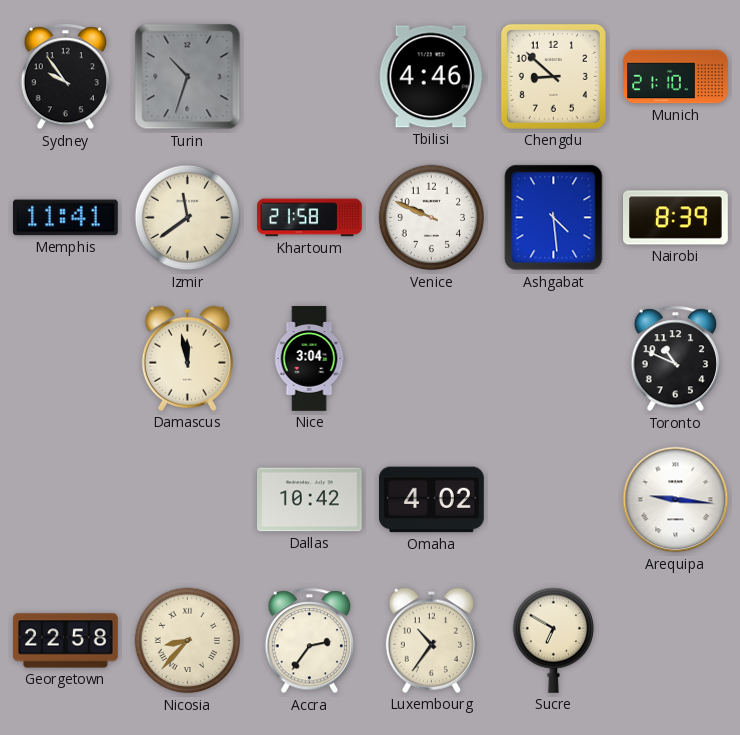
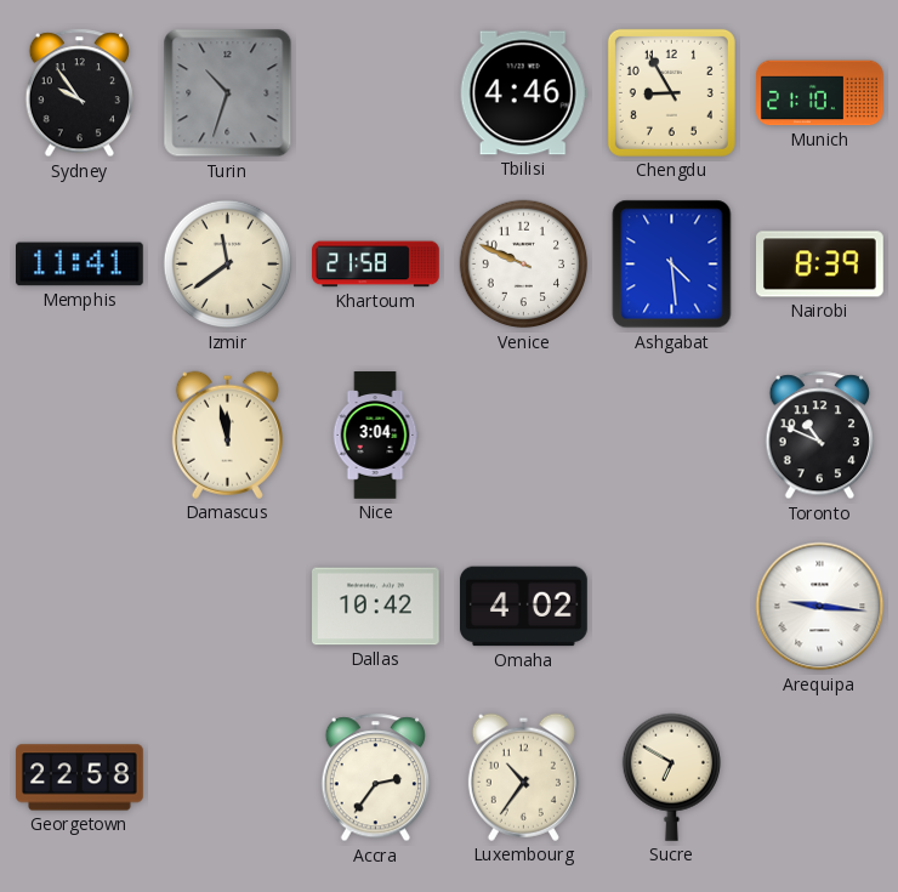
Chengdu: 8:52 -> 8:55 (671, 92)
Nicosia: 8:37 -> none (188, 641)
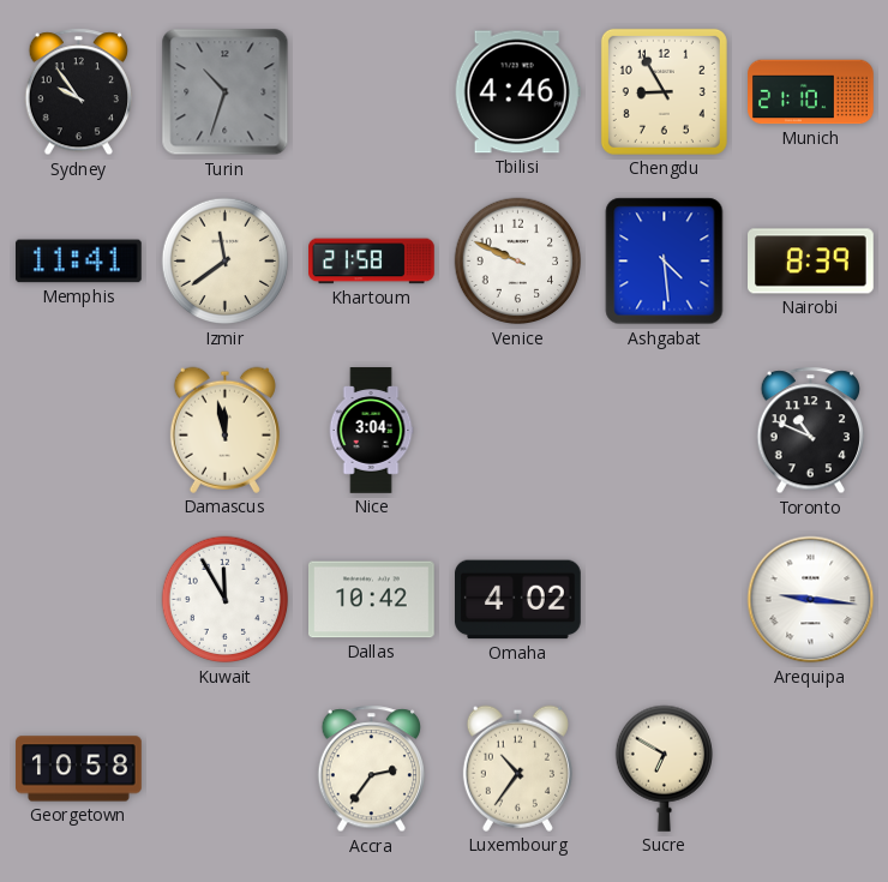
Kuwait: none -> 11:55 (226, 600)
Georgetown: 22:58 -> 10:58 (79, 769)
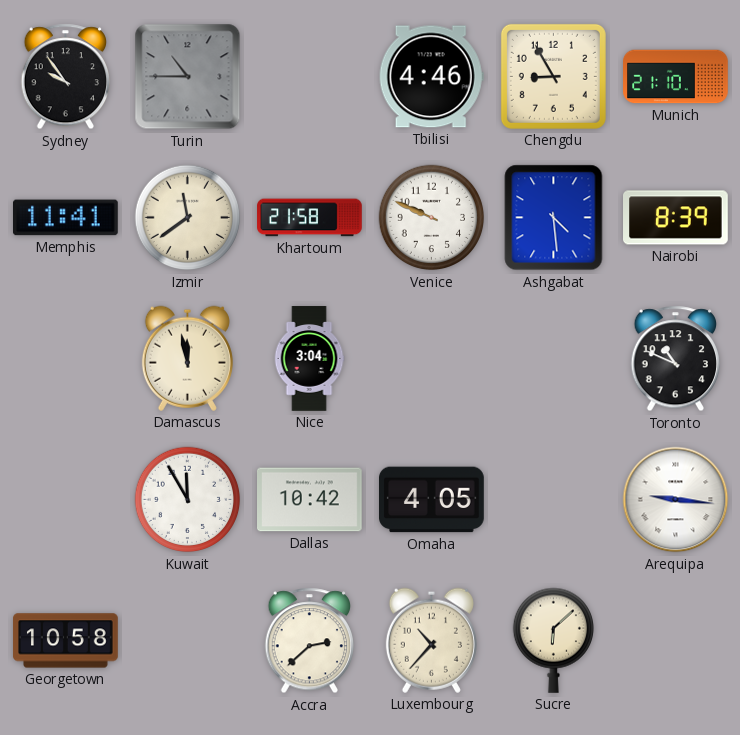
Turin: 10:33 -> 10:45 (188, 77)
Omaha: 4:02 -> 4:05 (432, 500)
Accra: 2:36 -> 2:38 (310, 641)
Luxembourg: 10:36 -> 10:37 (431, 640)
Sucre: 6:50 -> 6:08 (553, 640)
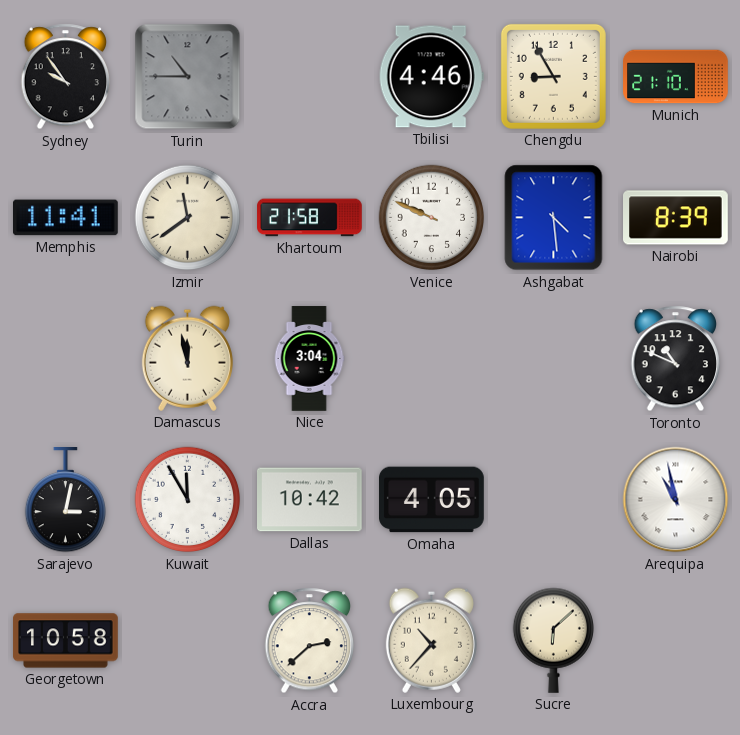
Sarajevo: none -> 3:02 (65, 501)
Arequipa: 9:16 -> 10:58 (676, 500)
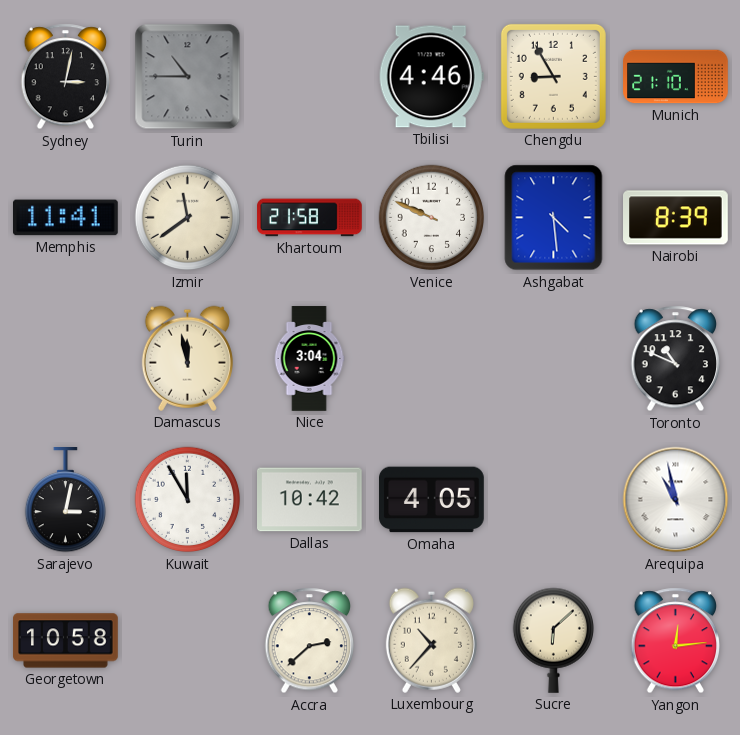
Sydney: 9:54 -> 3:02 (66, 77)
Yangon: none -> 12:14 (676, 641)
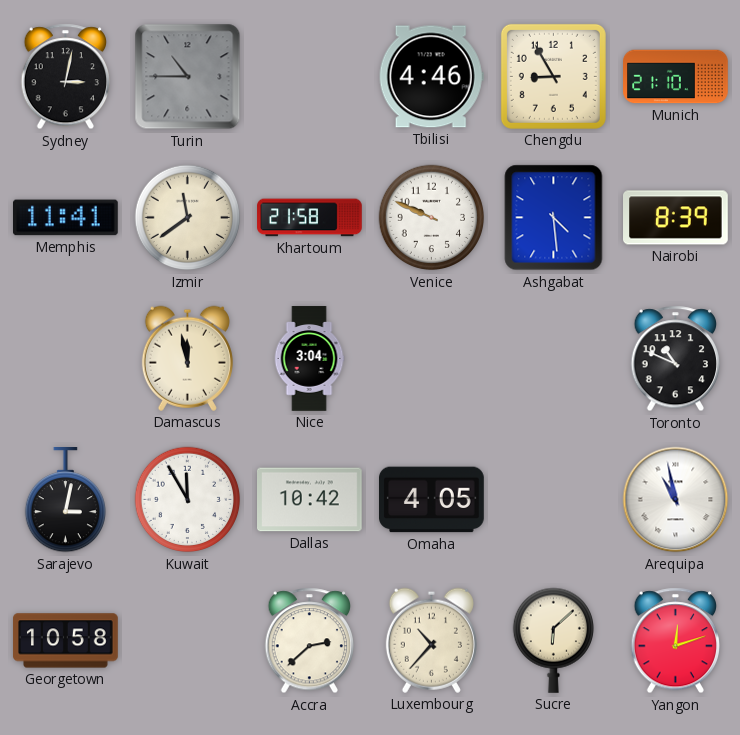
Yangon: 12:14 -> 12:12 (676, 641)
